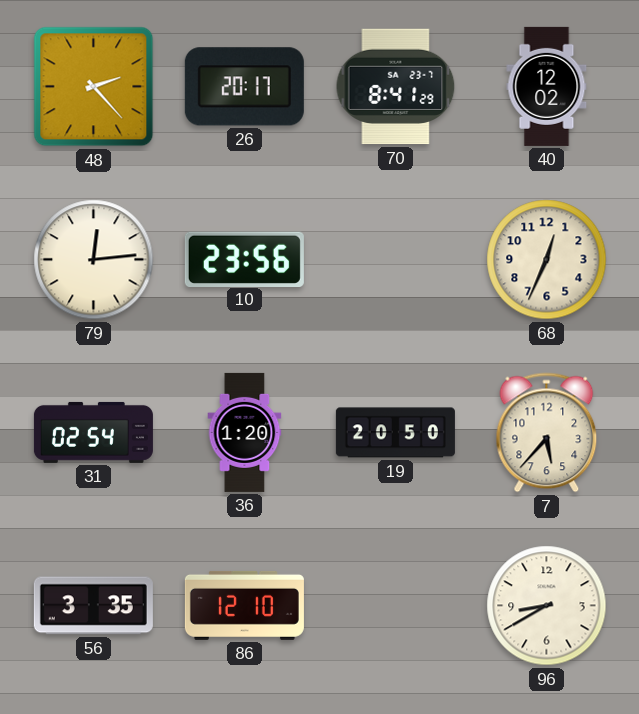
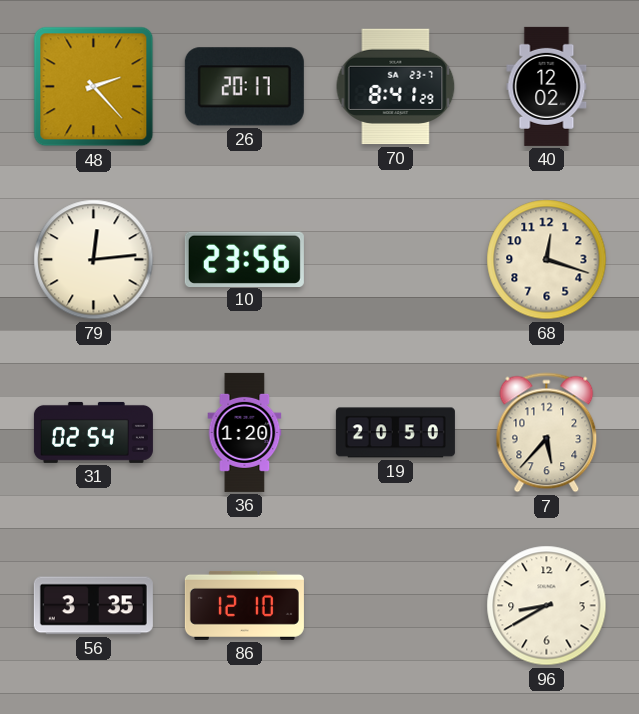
68: 12:34 -> 12:18 (547, 260)
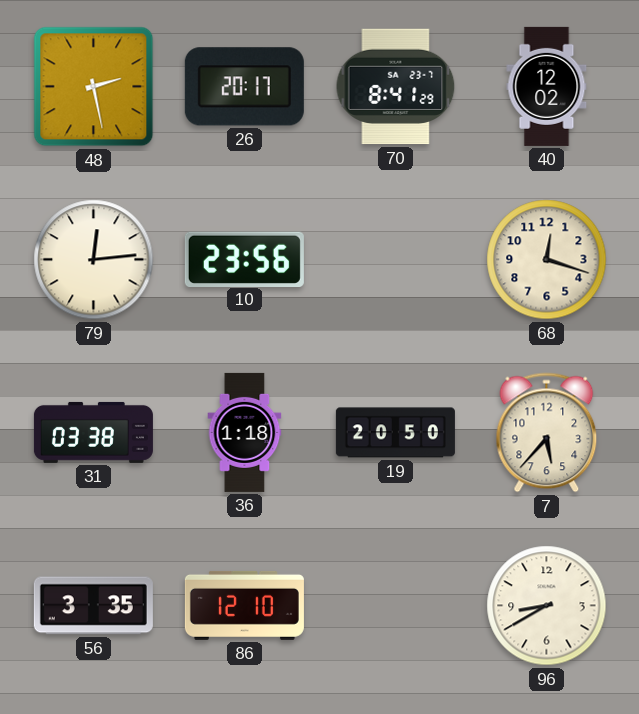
48: 2:23 -> 2:28 (94, 87)
31: 02:54 -> 03:38 (93, 432)
36: 1:20 -> 1:18 (245, 432)
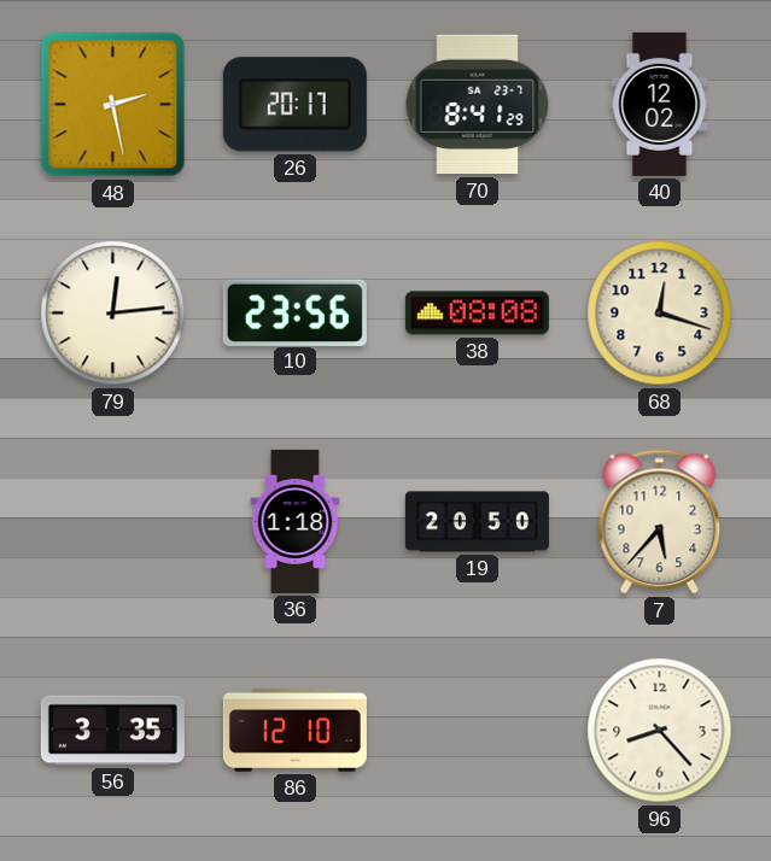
38: none -> 08:08 (477, 314)
31: 03:38 -> none (93, 432)
96: 8:40 -> 8:23 (660, 731)
